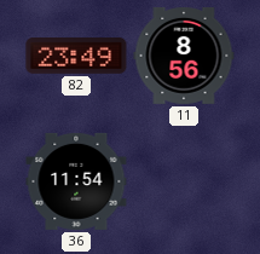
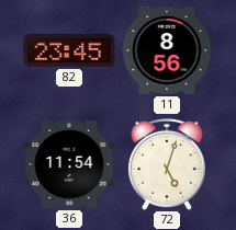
82: 23:49 -> 23:45 (69, 51)
72: none -> 5:03 (167, 164)
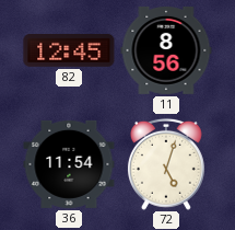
82: 23:45 -> 12:45 (69, 51)
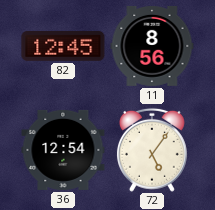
36: 11:54 -> 12:54 (63, 150)
72: 5:03 -> 5:06 (152, 150)
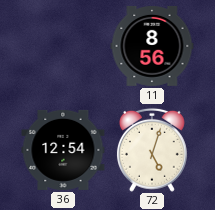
82: 12:45 -> none (63, 47)
72: 5:06 -> 5:03 (152, 150)
